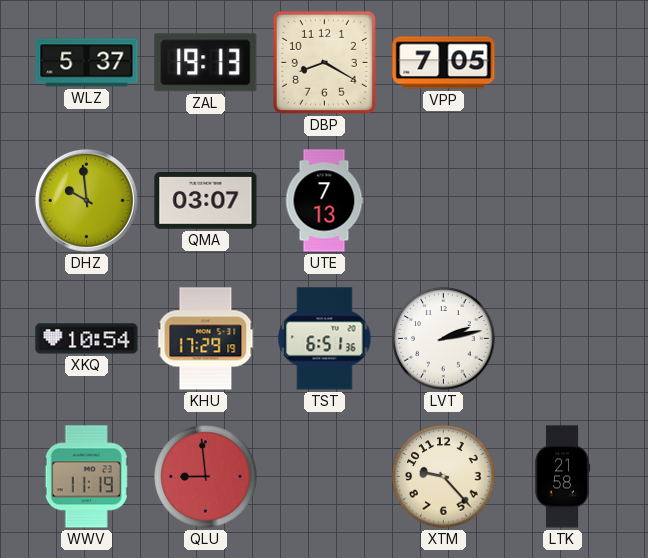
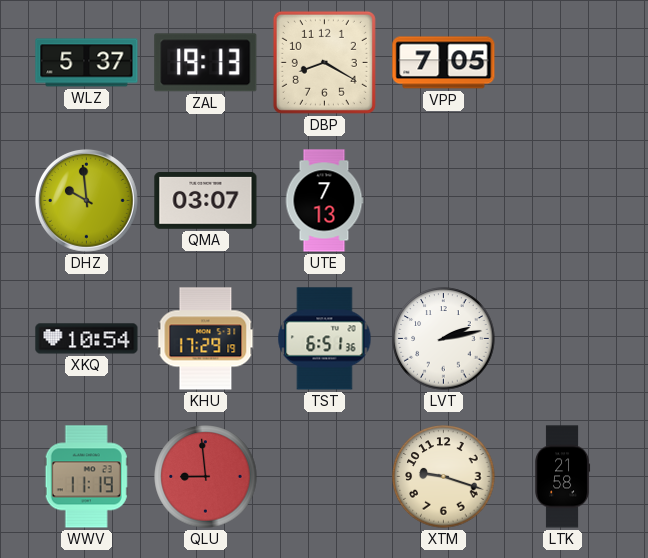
XTM: 9:23 -> 9:18 (444, 477)
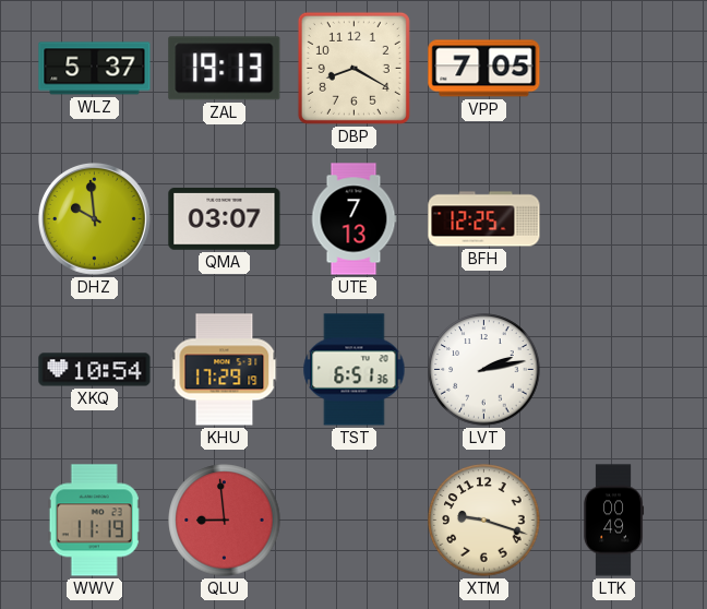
BFH: none -> 12:25 (484, 219)
LTK: 21:58 -> 00:49 (614, 521)
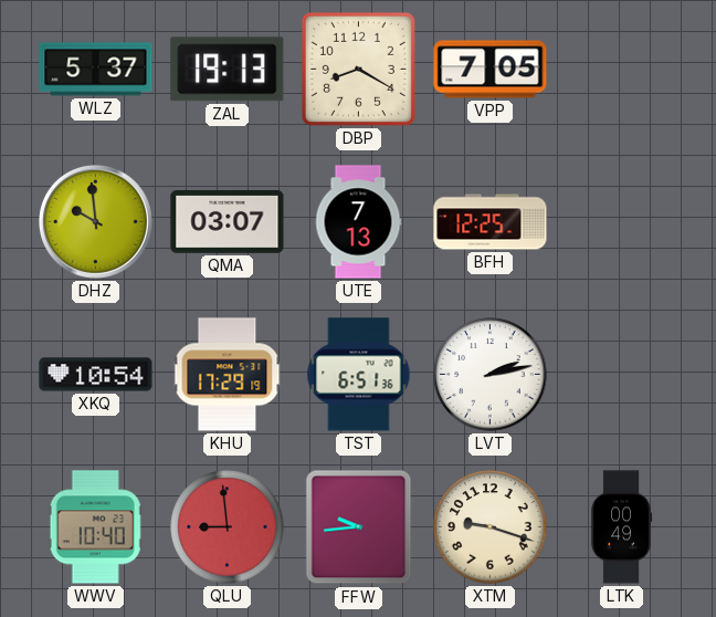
WWV: 11:19 -> 10:40 (95, 527)
FFW: none -> 9:44 (359, 527)
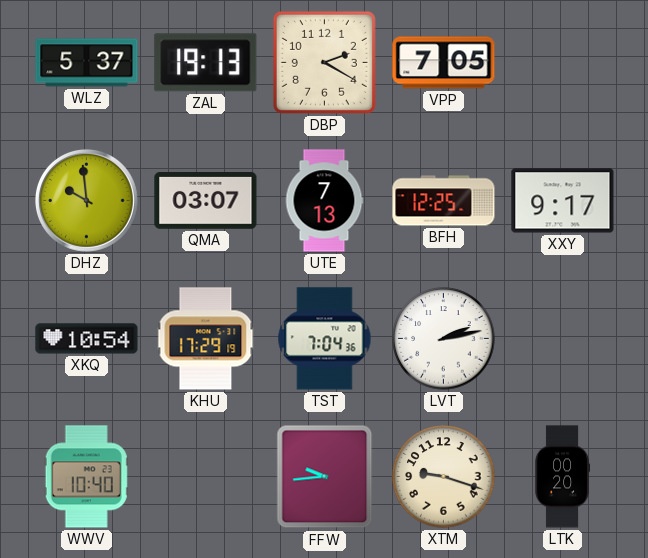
DBP: 8:20 -> 2:20 (324, 62)
XXY: none -> 9:17 (563, 201)
TST: 6:51 -> 7:04 (325, 339)
QLU: 8:59 -> none (228, 527)
LTK: 00:49 -> 00:20 (563, 477)
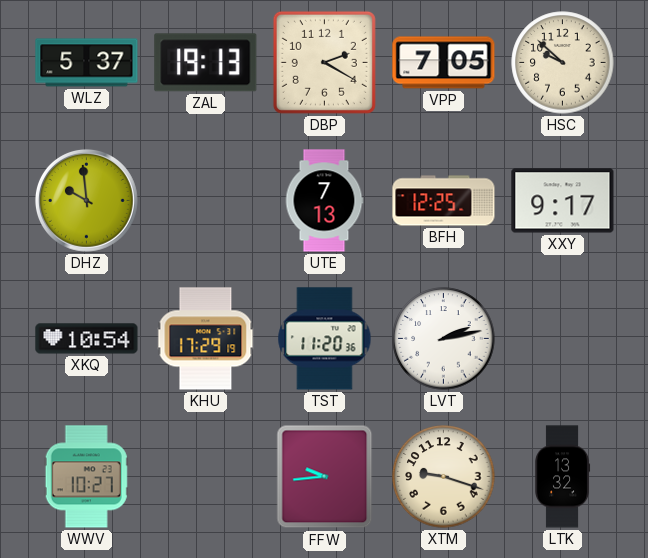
HSC: none -> 9:52 (563, 63)
QMA: 03:07 -> none (206, 201)
TST: 7:04 -> 11:20 (325, 339)
WWV: 10:40 -> 10:27 (86, 477)
LTK: 00:20 -> 13:32 (563, 477)
